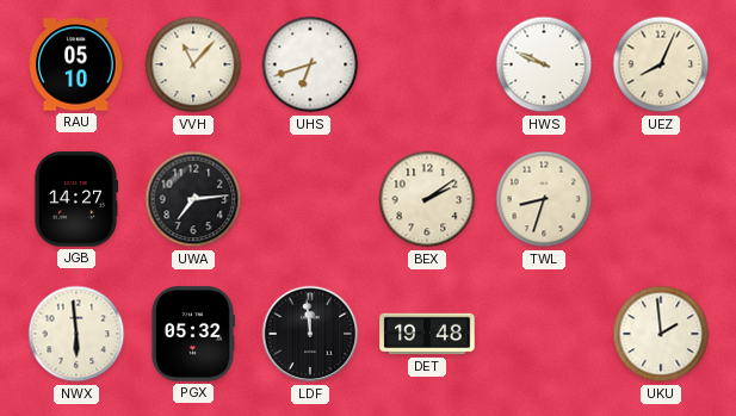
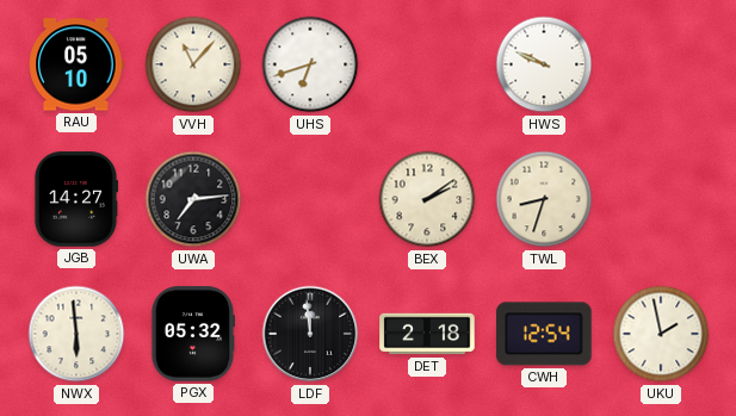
UEZ: 8:04 -> none (661, 64)
DET: 19:48 -> 2:18 (427, 334)
CWH: none -> 12:54 (544, 334)
UKU: 1:59 -> 1:58 (661, 334)
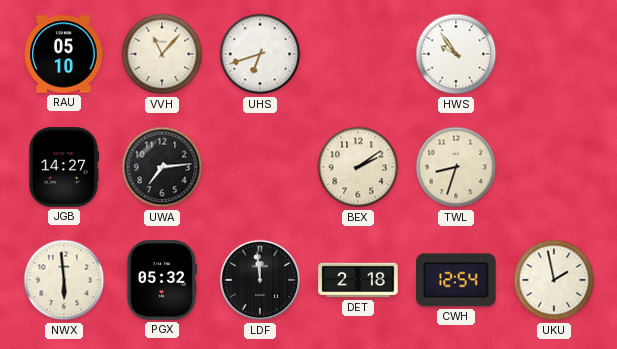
HWS: 9:49 -> 9:54 (456, 54)
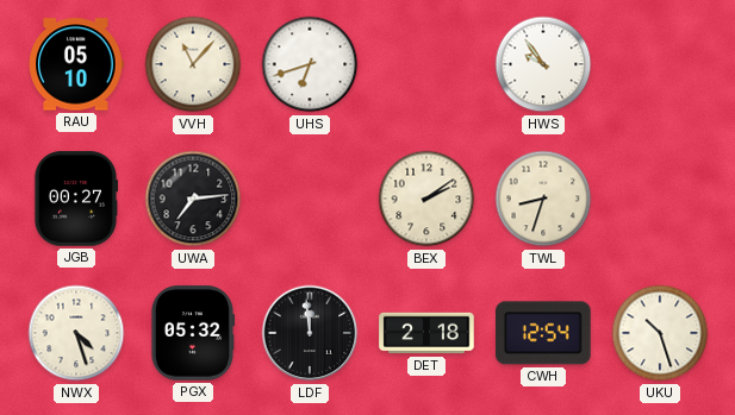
JGB: 14:27 -> 00:27 (76, 199)
NWX: 5:59 -> 4:27 (76, 333)
UKU: 1:58 -> 10:27 (660, 333)
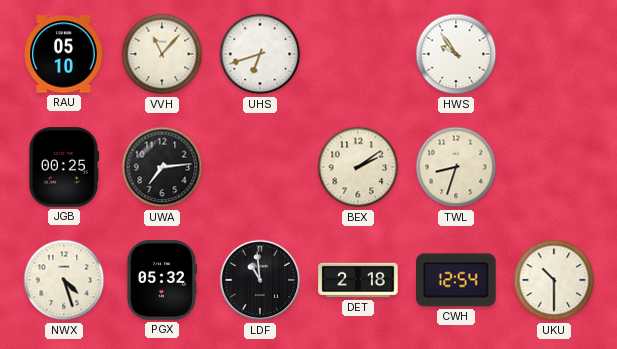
JGB: 00:27 -> 00:25 (64, 167)
LDF: 11:59 -> 10:59 (260, 280)
UKU: 10:27 -> 10:30 (554, 280)
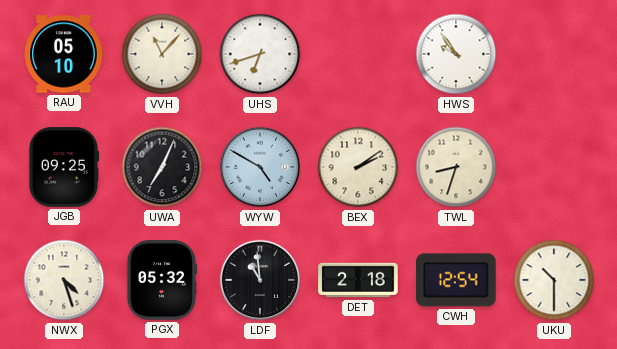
JGB: 00:25 -> 09:25 (64, 167)
UWA: 7:14 -> 7:04 (162, 167)
WYW: none -> 4:50 (260, 167)
